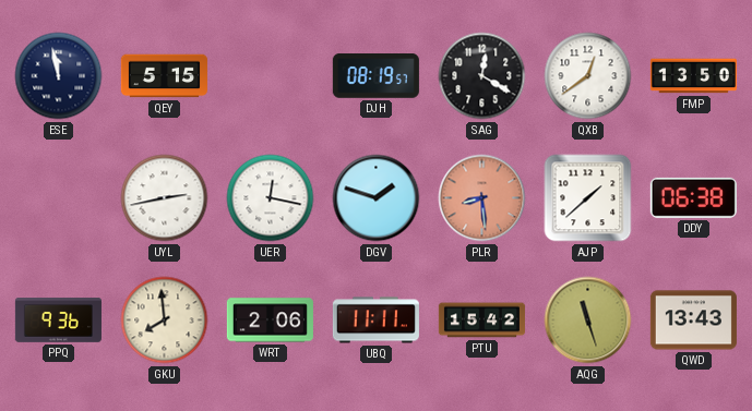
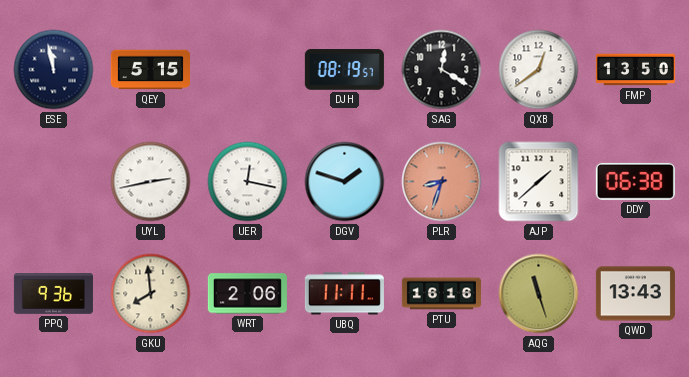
PLR: 8:29 -> 8:33 (442, 182)
PTU: 15:42 -> 16:16 (441, 294)
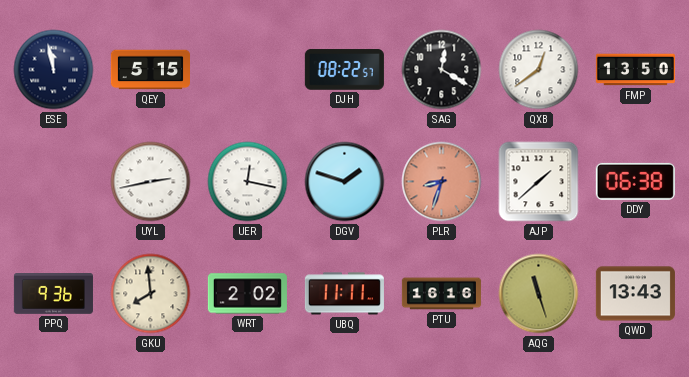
DJH: 08:19 -> 08:22 (344, 70)
WRT: 2:06 -> 2:02 (247, 294)
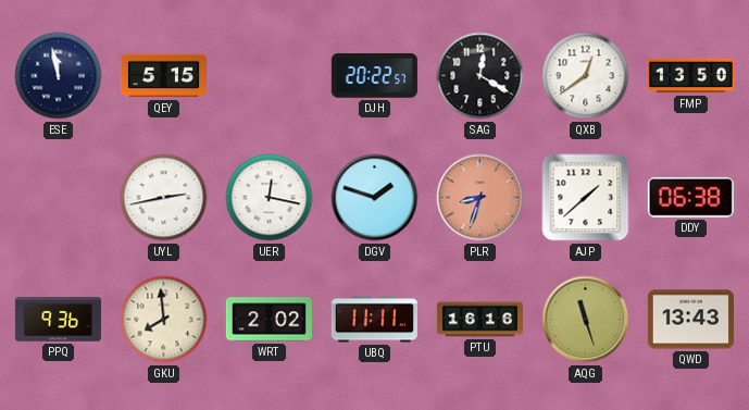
DJH: 08:22 -> 20:22 (374, 76)
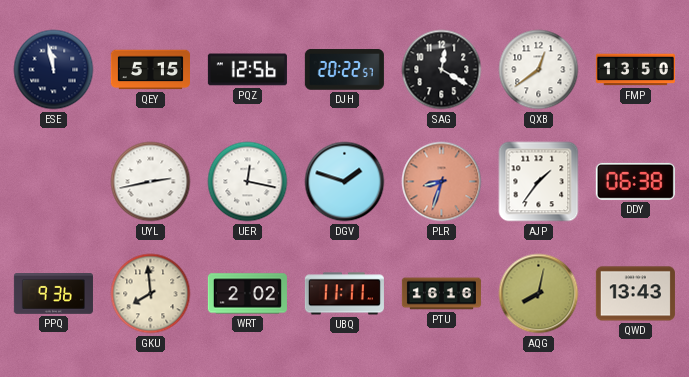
PQZ: none -> 12:56 (247, 70)
AJP: 1:38 -> 1:36 (539, 182)
AQG: 11:27 -> 8:02 (539, 294)
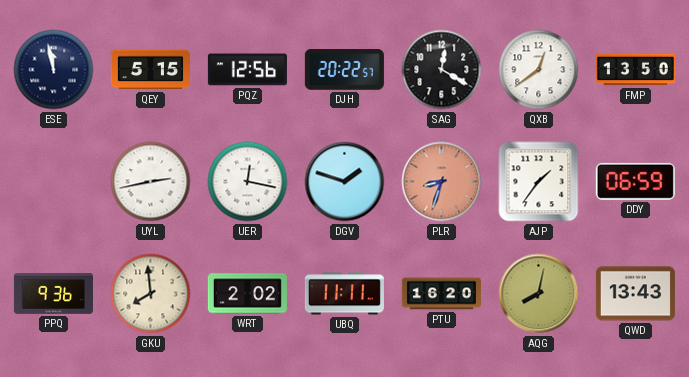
DDY: 06:38 -> 06:59 (635, 181)
PTU: 16:16 -> 16:20 (441, 294)
